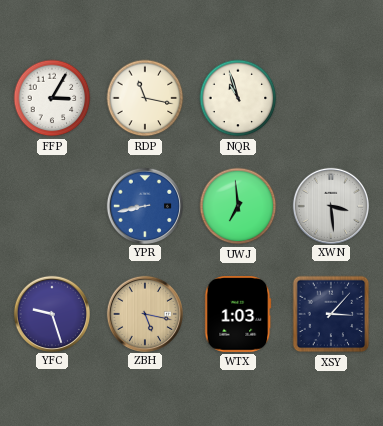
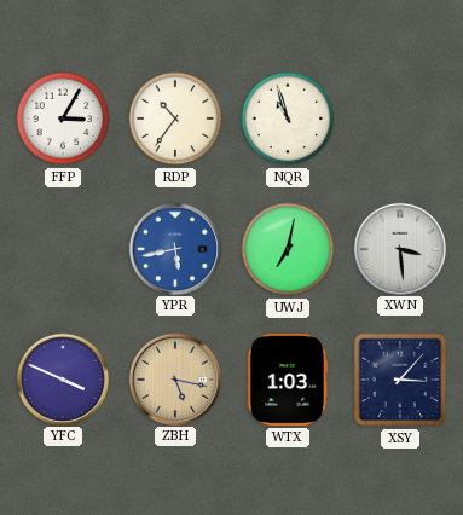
RDP: 11:17 -> 10:36 (175, 118)
YPR: 8:43 -> 5:43 (174, 248)
UWJ: 6:59 -> 7:02 (288, 249)
YFC: 9:27 -> 3:49 (62, 378)
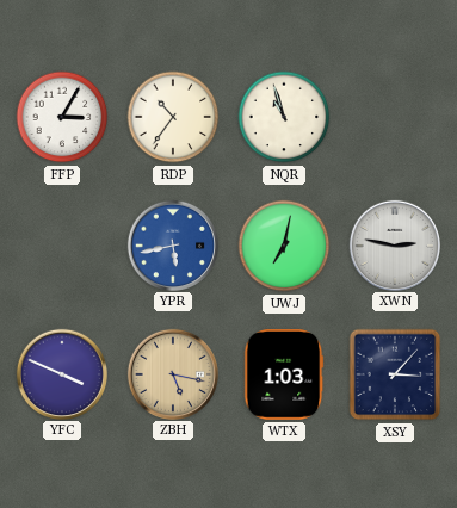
XWN: 3:29 -> 2:47 (394, 244)
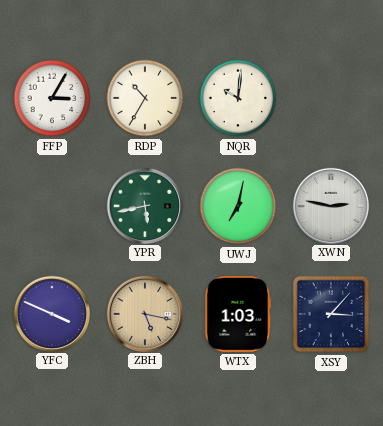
RDP: 10:36 -> 10:35 (145, 98)
NQR: 10:57 -> 10:01 (238, 98)
YPR dial: blue -> green (144, 205)
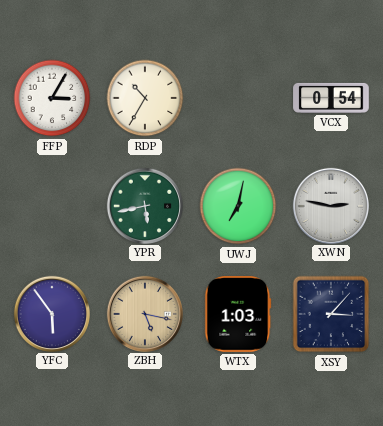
NQR: 10:01 -> none (238, 98)
VCX: none -> 0:54 (331, 98)
YFC: 3:49 -> 5:54 (51, 313)
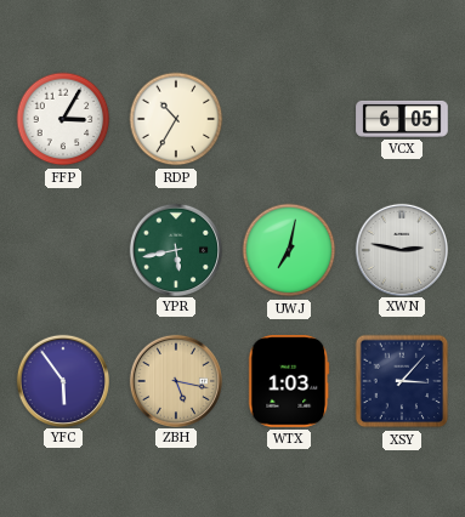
VCX: 0:54 -> 6:05 (402, 119)
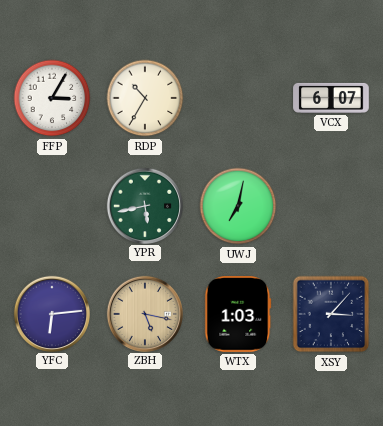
VCX: 6:05 -> 6:07 (331, 98)
XWN: 2:47 -> none (401, 249)
YFC: 5:54 -> 6:14 (51, 313)
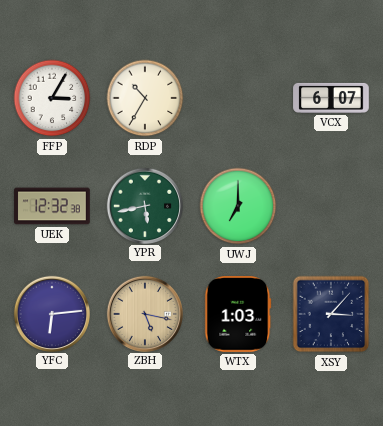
UEK: none -> 12:32 (52, 206)
UWJ: 7:02 -> 7:00 (238, 206)
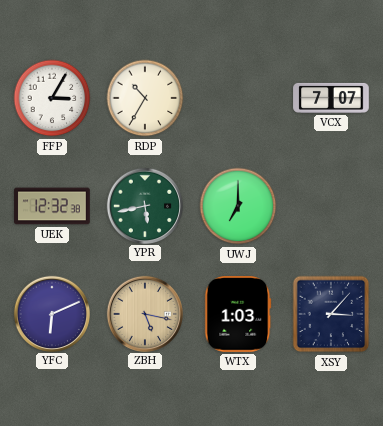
VCX: 6:07 -> 7:07 (331, 98)
YFC: 6:14 -> 6:11 (51, 313)
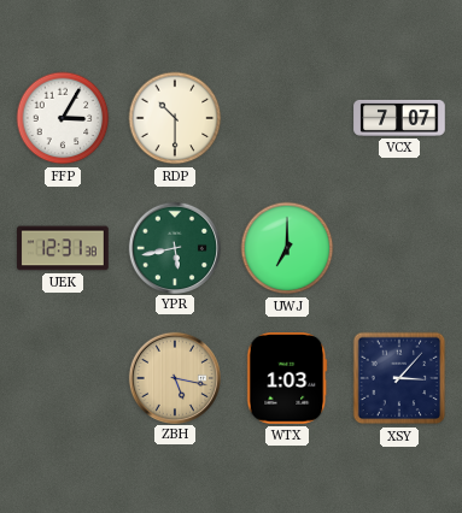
RDP: 10:35 -> 10:30 (175, 118)
UEK: 12:32 -> 12:31 (63, 248)
YFC: 6:11 -> none (51, 313)
